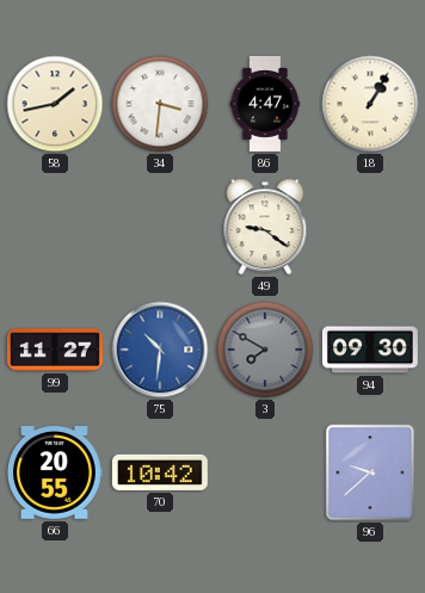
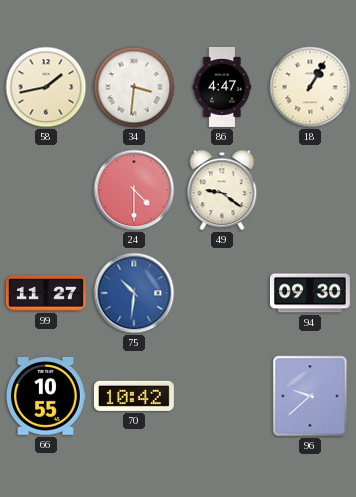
24: none -> 4:30 (134, 190)
3: 7:50 -> none (265, 350)
66: 20:55 -> 10:55 (45, 397)
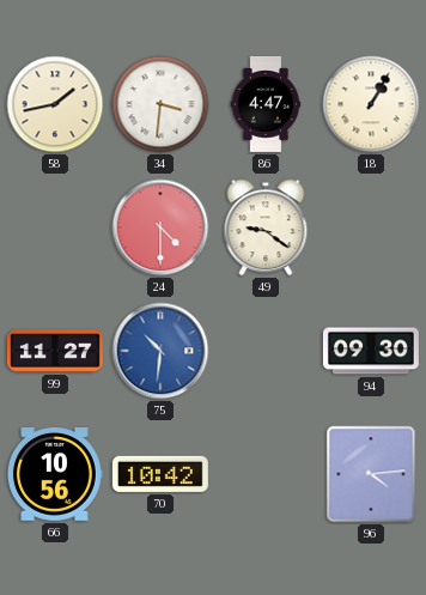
66: 10:55 -> 10:56 (54, 475)
96: 9:38 -> 4:14 (371, 474)
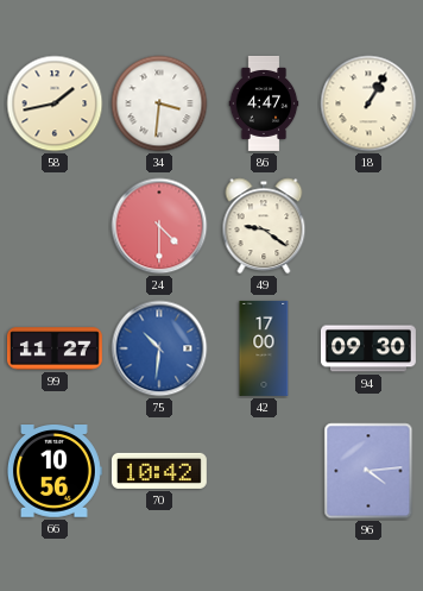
42: none -> 17:00 (264, 348)
